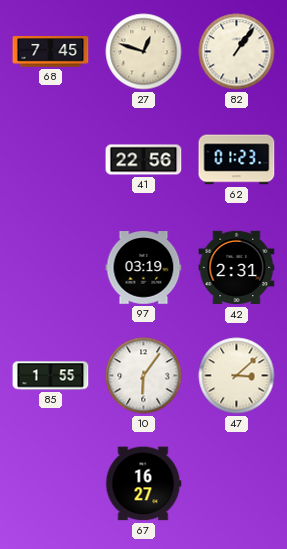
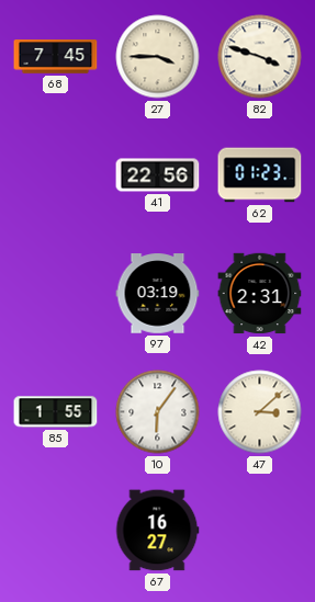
27: 12:48 -> 3:45 (158, 57)
82: 1:06 -> 3:48 (260, 57)
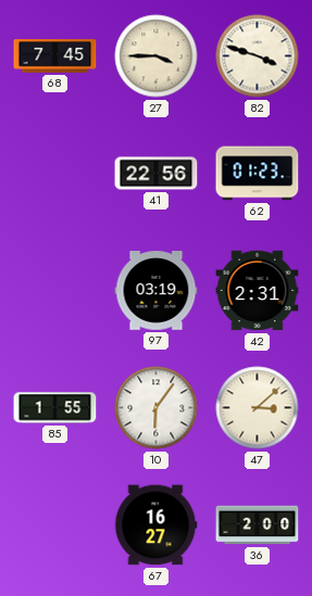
36: none -> 2:00 (258, 525)
